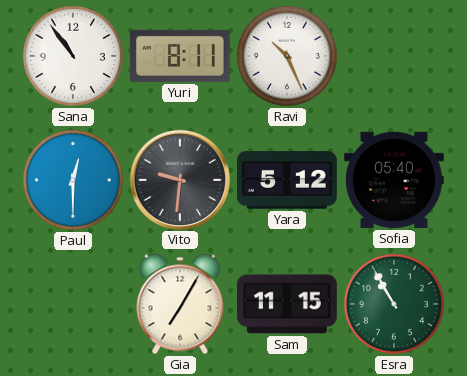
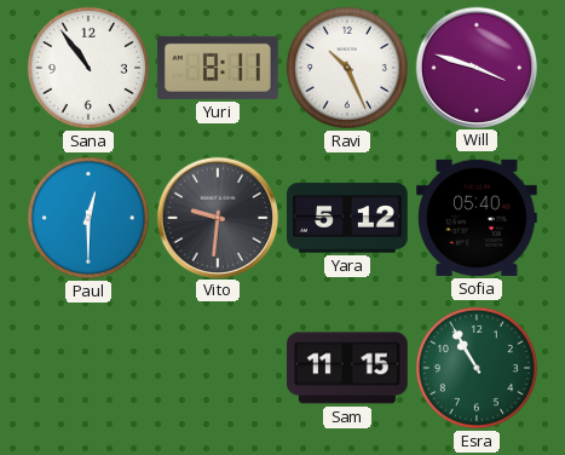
Will: none -> 3:48 (477, 67)
Gia: 7:05 -> none (180, 304)
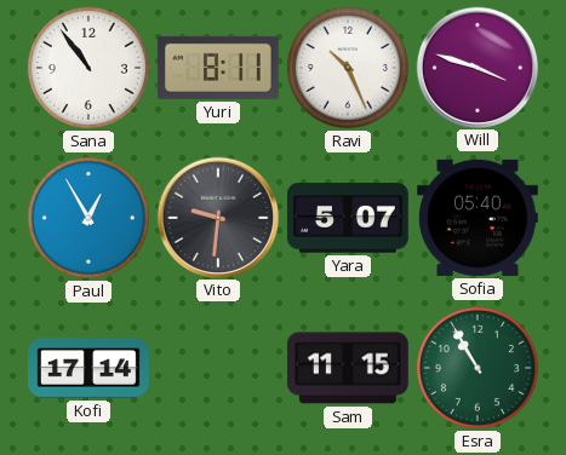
Paul: 12:30 -> 12:55 (88, 218)
Yara: 5:12 -> 5:07 (349, 218)
Kofi: none -> 17:14 (90, 368)
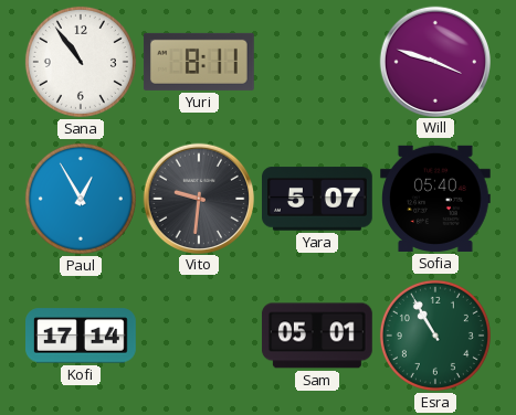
Ravi: 10:26 -> none (348, 68)
Sam: 11:15 -> 05:01 (317, 336)
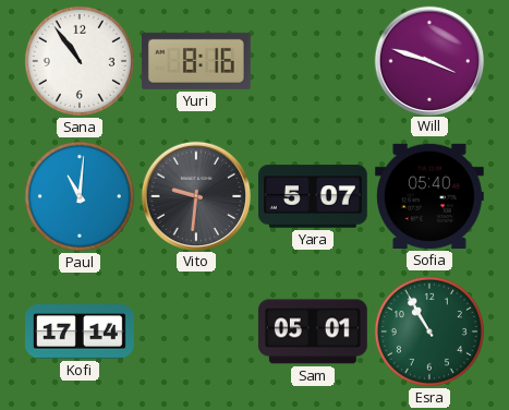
Yuri: 8:11 -> 8:16 (196, 61)
Paul: 12:55 -> 11:01 (80, 196)
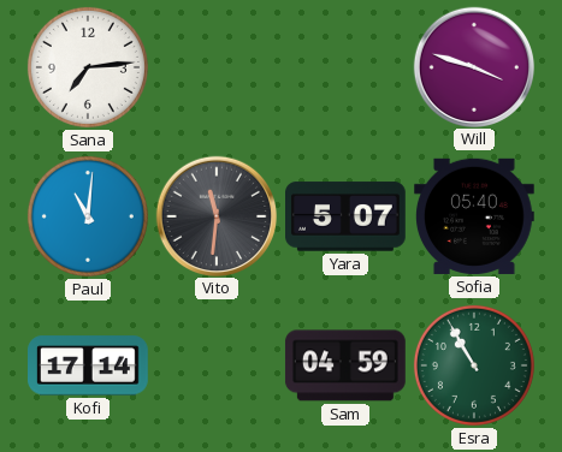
Sana: 10:54 -> 7:14 (88, 67)
Yuri: 8:16 -> none (196, 61)
Vito: 9:31 -> 11:31 (217, 215)
Sam: 05:01 -> 04:59 (345, 365)
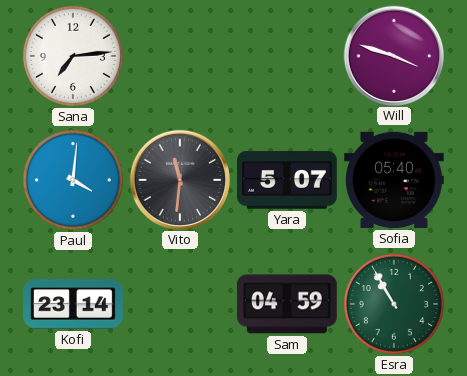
Paul: 11:01 -> 4:01 (73, 180)
Kofi: 17:14 -> 23:14 (74, 304)
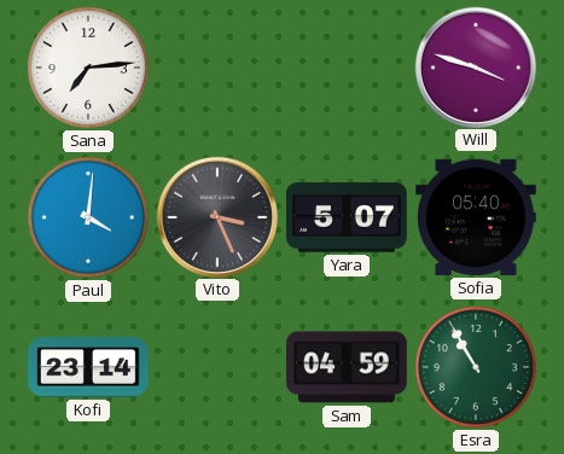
Vito: 11:31 -> 3:26 (217, 216)
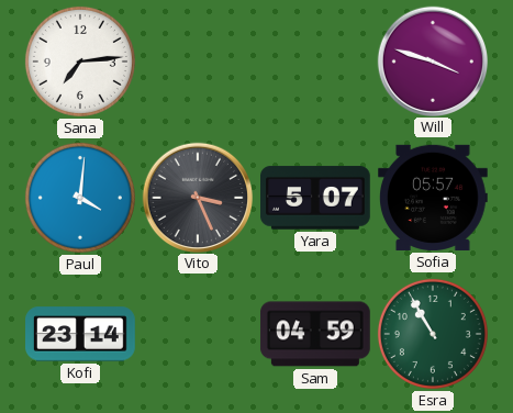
Sofia: 05:40 -> 05:57 (434, 198)
